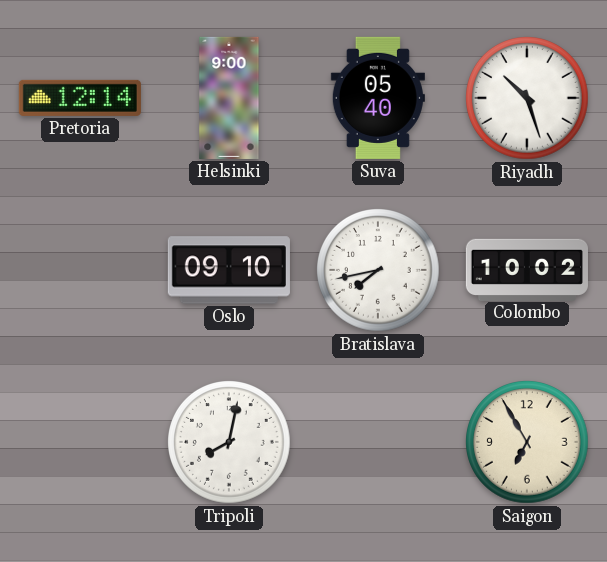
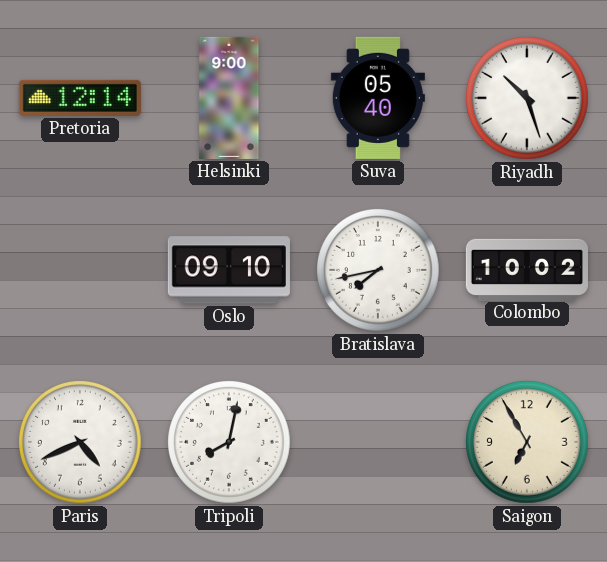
Paris: none -> 4:41 (81, 443)
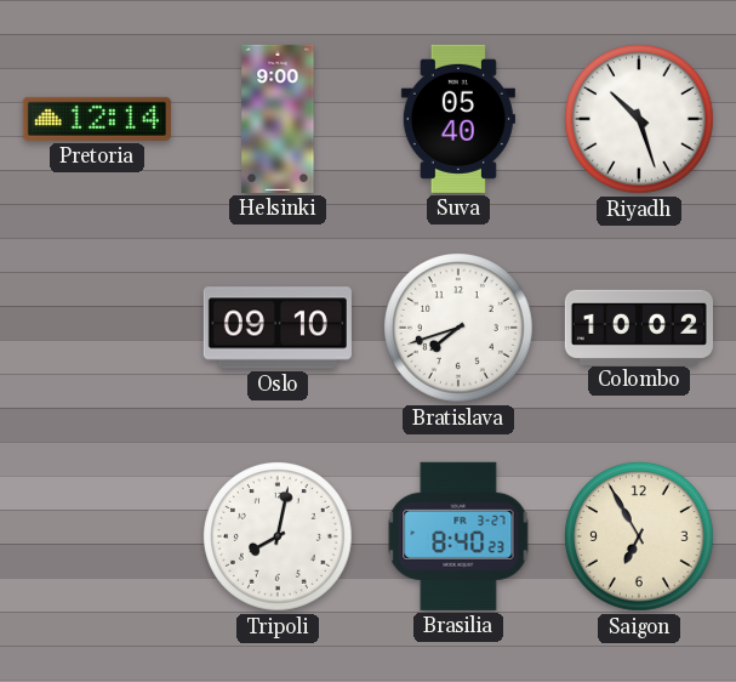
Bratislava: 7:43 -> 7:42 (460, 329)
Paris: 4:41 -> none (81, 443)
Brasilia: none -> 8:40 (458, 536)
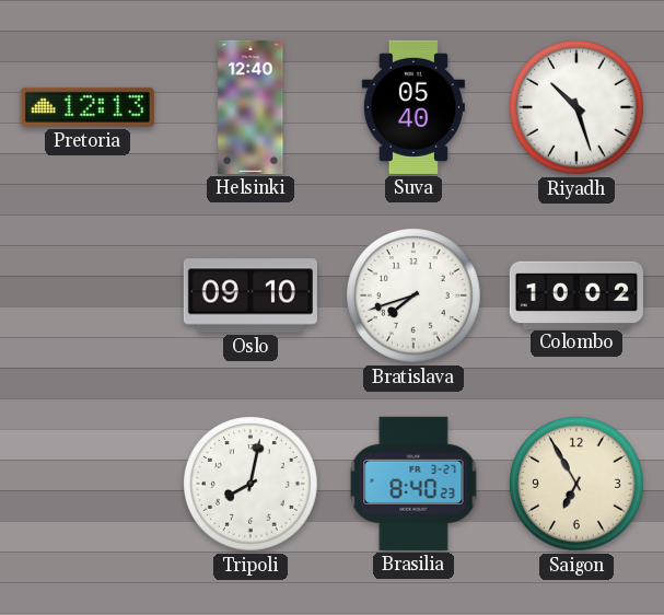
Pretoria: 12:14 -> 12:13 (88, 107)
Helsinki: 9:00 -> 12:40 (251, 107)
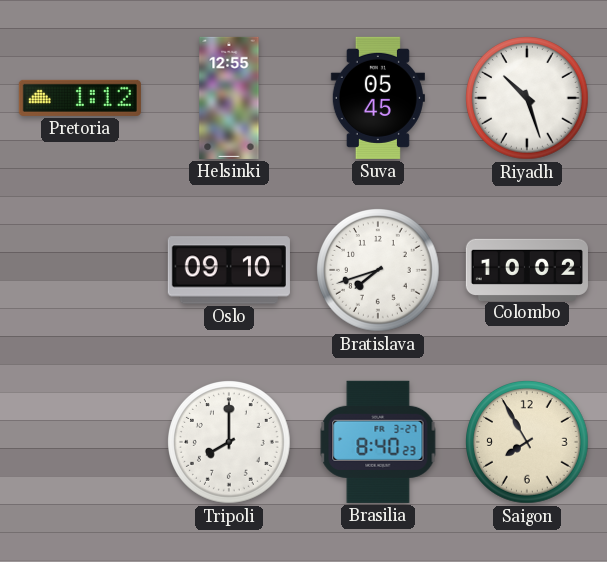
Pretoria: 12:13 -> 1:12 (80, 98)
Helsinki: 12:40 -> 12:55 (229, 98)
Suva: 05:40 -> 05:45 (378, 98)
Tripoli: 8:02 -> 8:00 (230, 443)
Saigon: 6:55 -> 7:55 (528, 443)
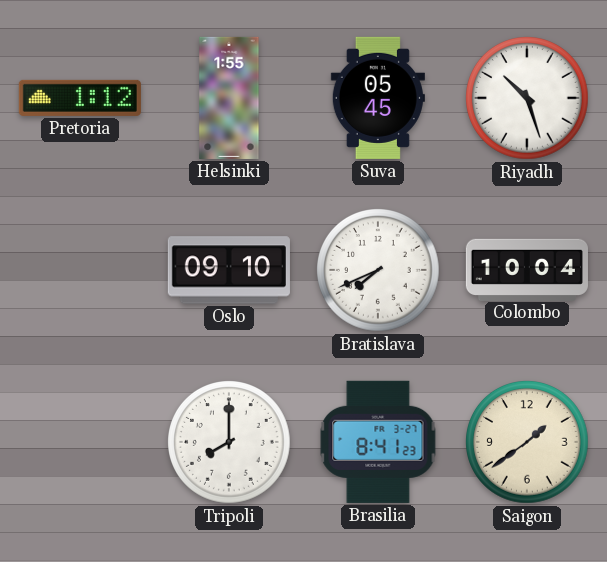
Helsinki: 12:55 -> 1:55 (229, 98)
Bratislava: 7:42 -> 7:41 (379, 271)
Colombo: 10:02 -> 10:04 (527, 269)
Brasilia: 8:40 -> 8:41 (378, 442)
Saigon: 7:55 -> 1:39 (528, 443)
